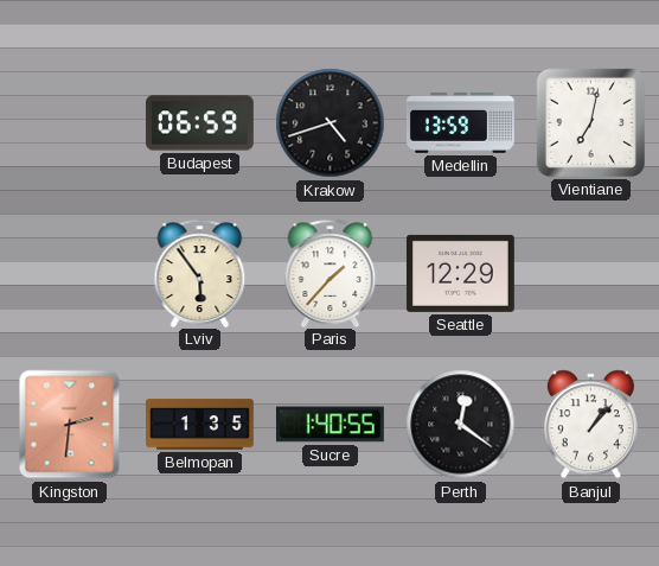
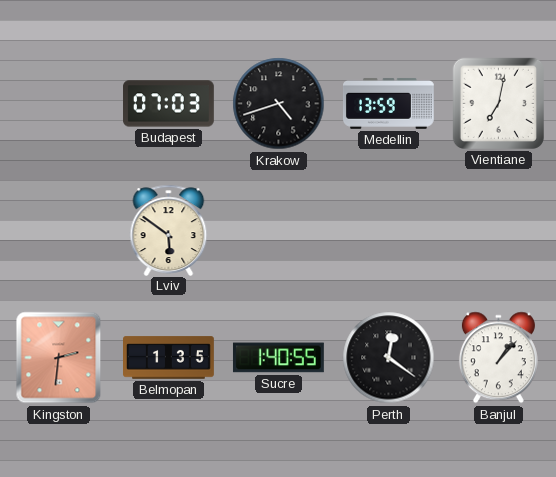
Budapest: 06:59 -> 07:03 (169, 104)
Lviv: 5:54 -> 5:51 (169, 230)
Paris: 1:37 -> none (331, 273)
Seattle: 12:29 -> none (460, 273)
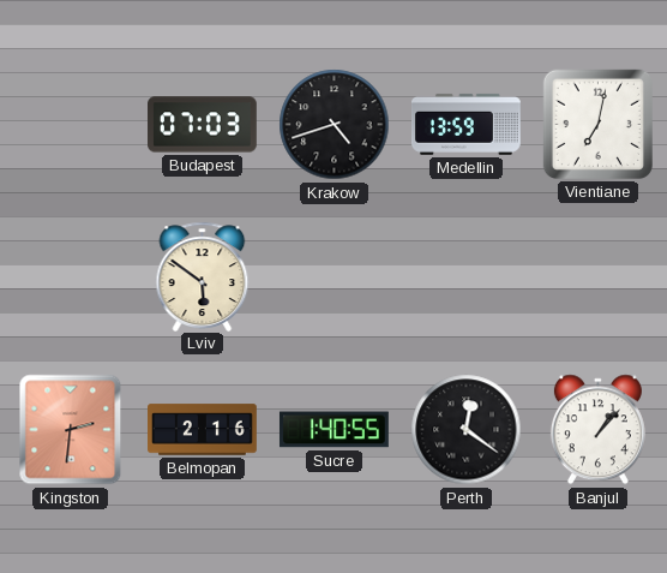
Belmopan: 1:35 -> 2:16 (203, 430)
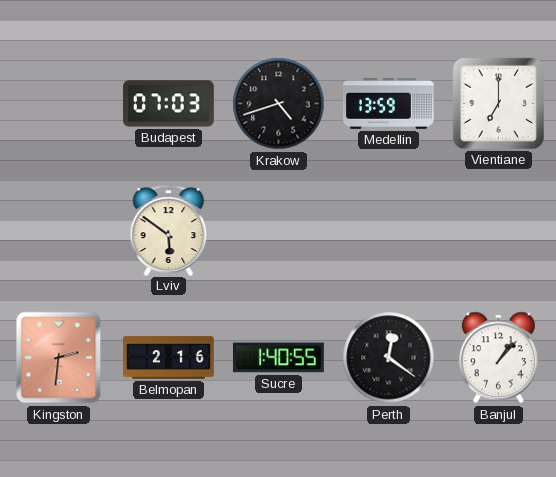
Vientiane: 7:02 -> 7:00 (498, 103)
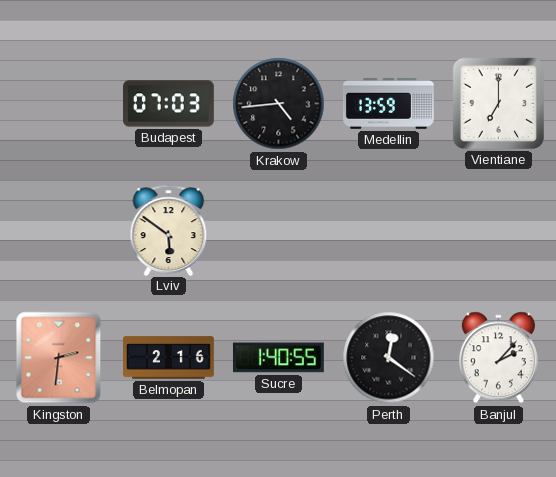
Krakow: 4:42 -> 4:44 (279, 104)
Banjul: 1:07 -> 2:07 (498, 358)
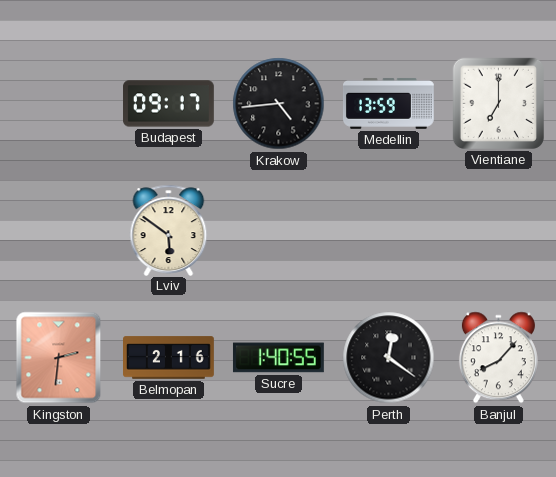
Budapest: 07:03 -> 09:17 (169, 104)
Banjul: 2:07 -> 8:07 (498, 358)
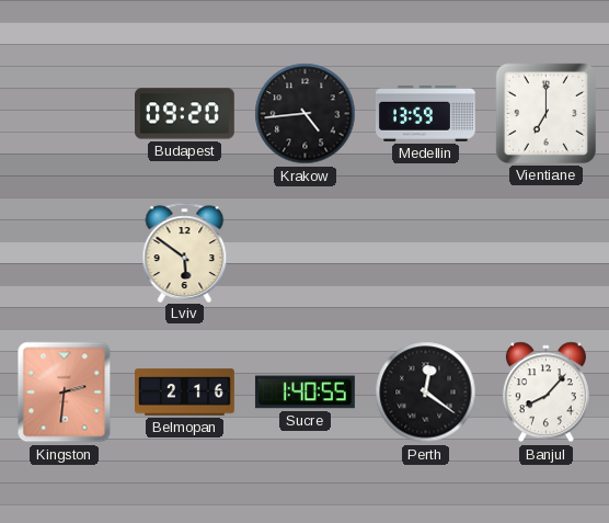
Budapest: 09:17 -> 09:20 (185, 114)
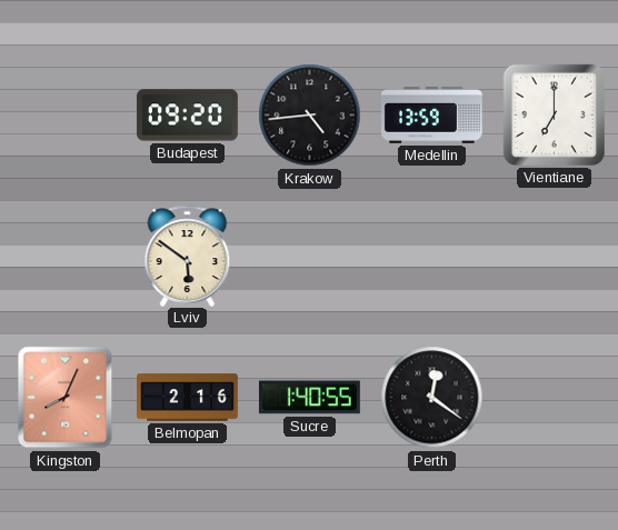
Kingston: 2:31 -> 8:04 (66, 398)
Banjul: 8:07 -> none (545, 393)
